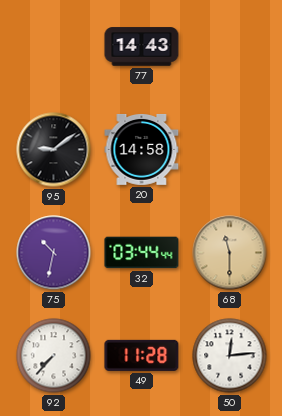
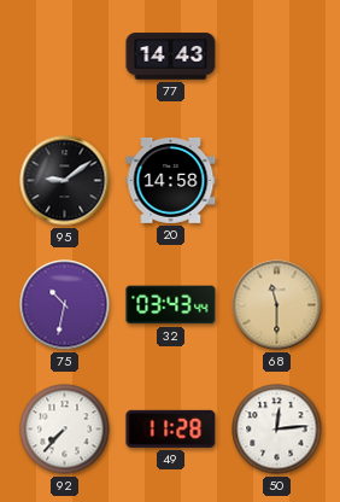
32: 03:44 -> 03:43 (171, 305)
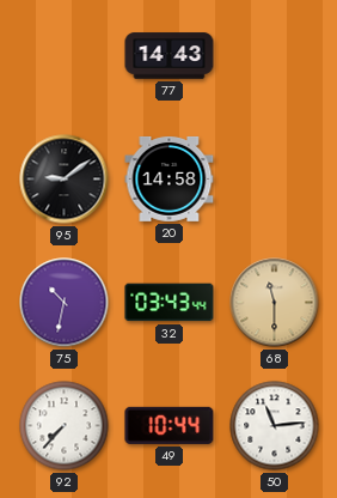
49: 11:28 -> 10:44 (170, 425)
50: 12:14 -> 11:14 (275, 426)
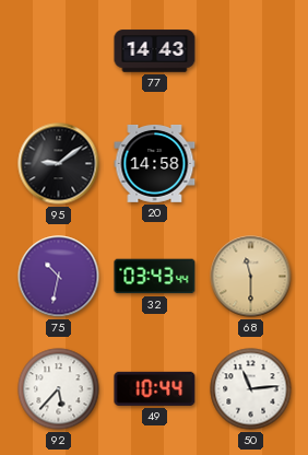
92: 7:37 -> 5:37 (59, 389)
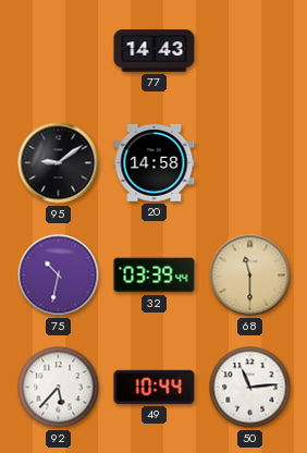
32: 03:43 -> 03:39 (155, 276)
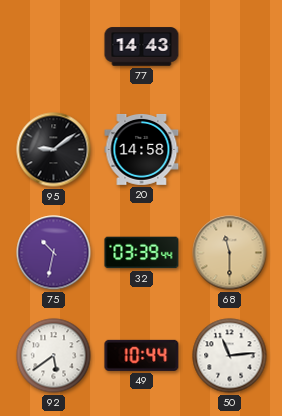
92: 5:37 -> 5:39 (54, 356)
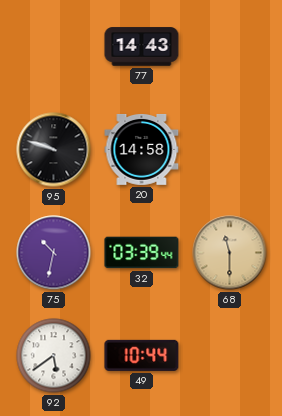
95: 9:09 -> 9:48 (54, 150)
50: 11:14 -> none (230, 356)
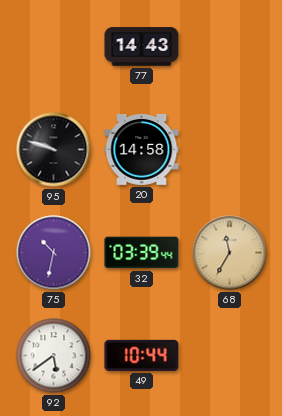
68: 11:30 -> 11:35 (230, 253)
